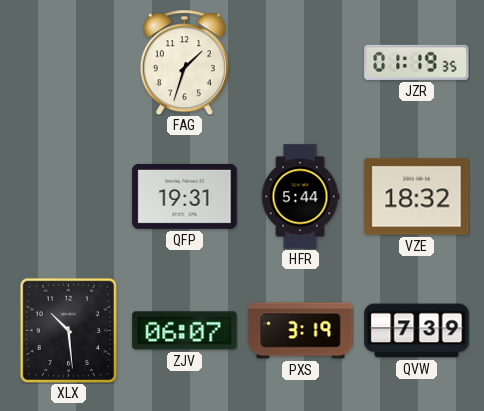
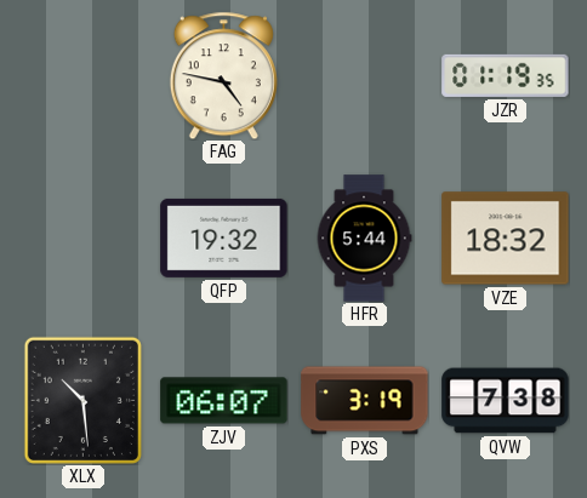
FAG: 1:33 -> 4:47 (223, 75)
QFP: 19:31 -> 19:32 (224, 237)
QVW: 7:39 -> 7:38 (506, 401)
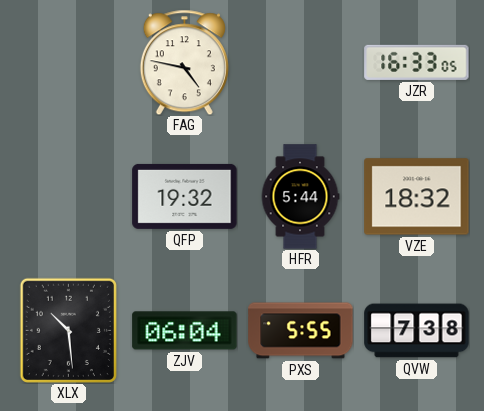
JZR: 01:19 -> 16:33 (417, 62)
ZJV: 06:07 -> 06:04 (185, 331)
PXS: 3:19 -> 5:55 (301, 331)
